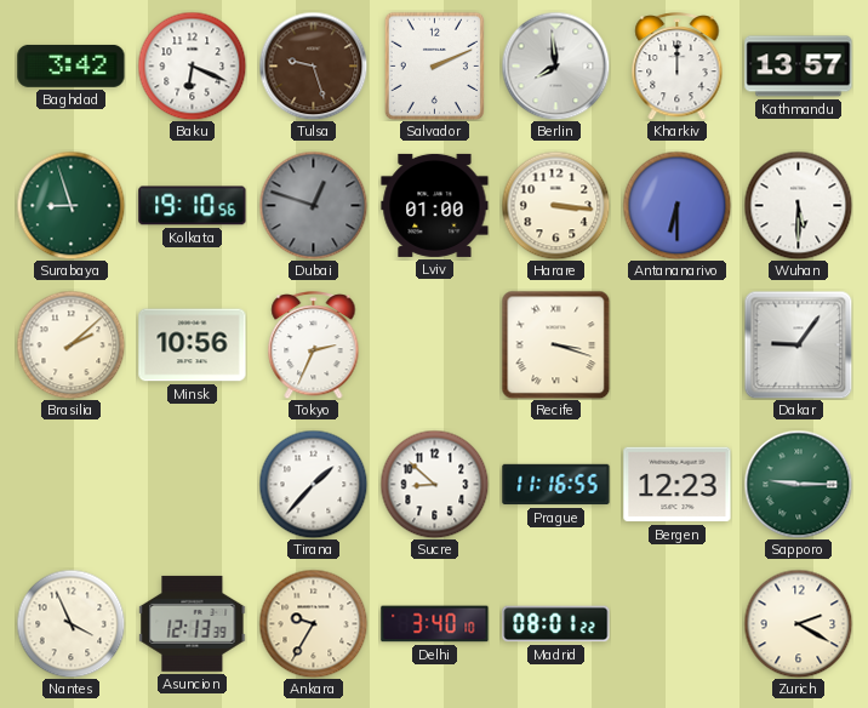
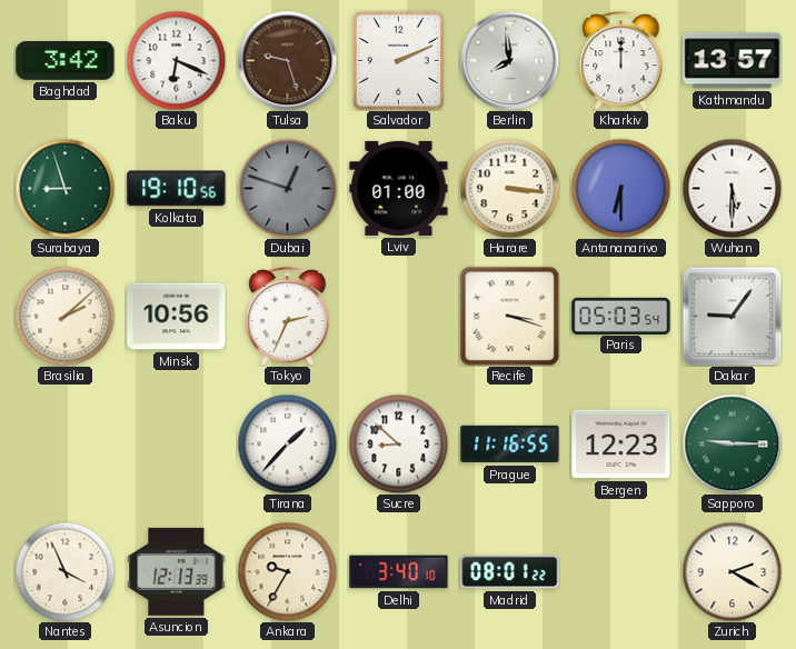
Paris: none -> 05:03 (621, 316)
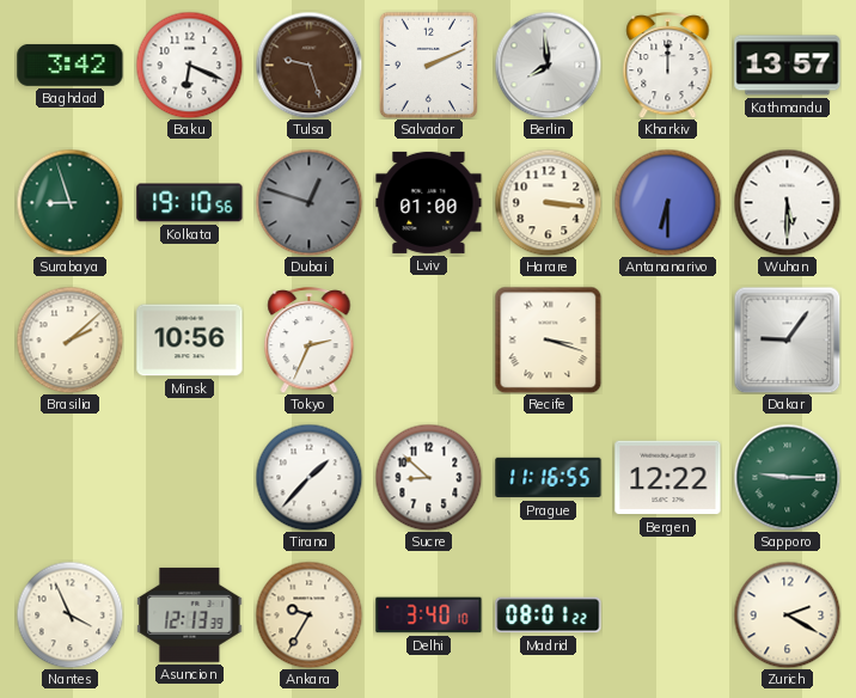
Paris: 05:03 -> none (621, 316)
Bergen: 12:23 -> 12:22 (668, 478)
